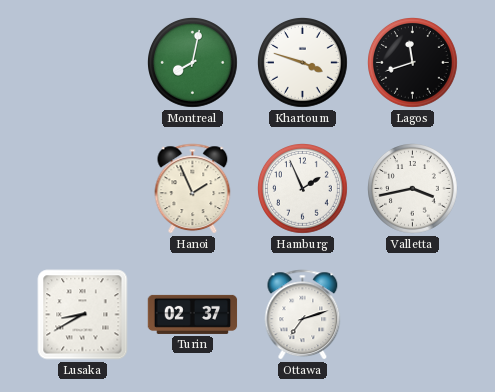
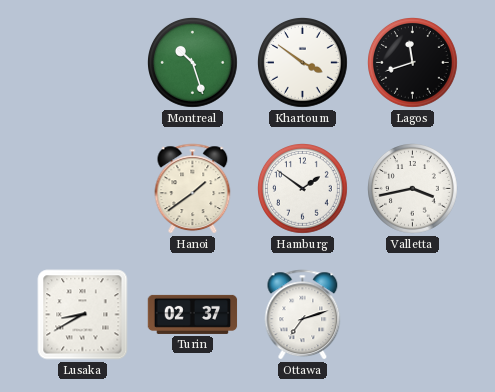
Montreal: 8:02 -> 10:27 (193, 63)
Khartoum: 3:48 -> 3:51 (303, 63)
Hanoi: 1:56 -> 1:39 (193, 189)
Hamburg: 1:56 -> 1:51 (303, 189)
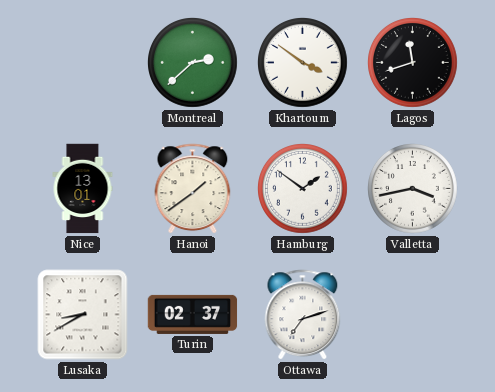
Montreal: 10:27 -> 2:38 (193, 63)
Nice: none -> 13:01 (83, 189)
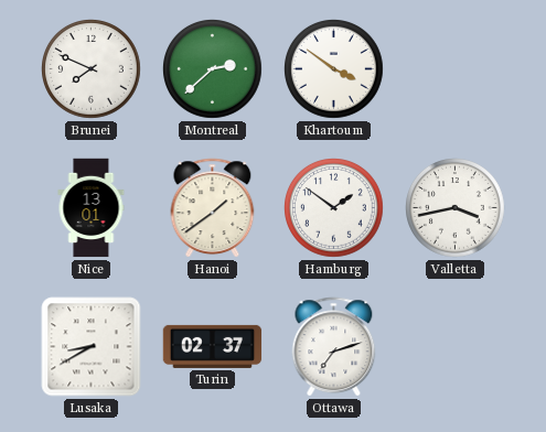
Brunei: none -> 7:49 (92, 69)
Lagos: 11:42 -> none (413, 63)
